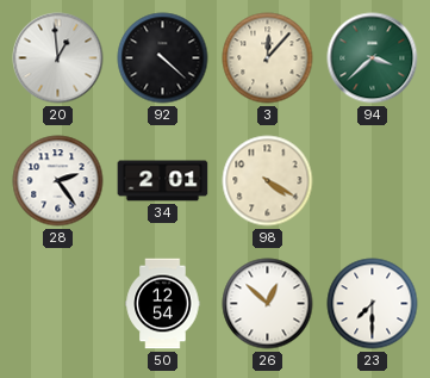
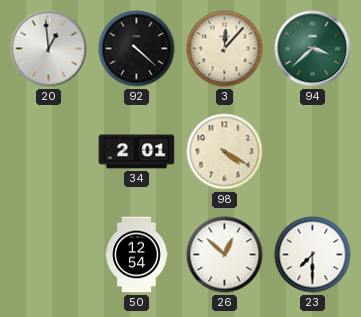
28: 2:24 -> none (58, 181)
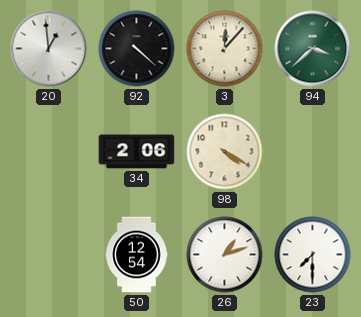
34: 2:01 -> 2:06 (137, 152)
26: 12:52 -> 1:12 (225, 255)
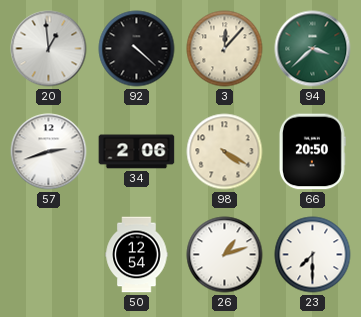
57: none -> 2:42 (49, 152)
66: none -> 20:50 (312, 152)
